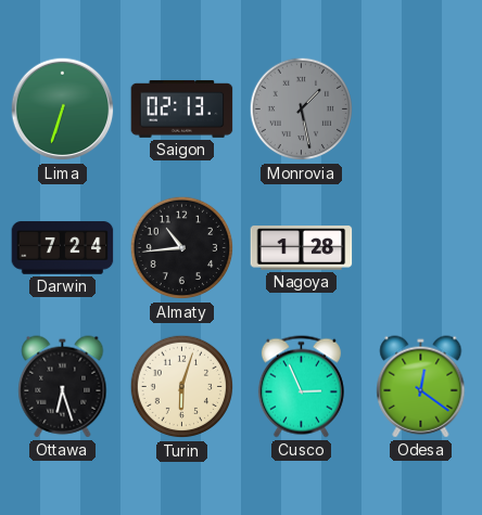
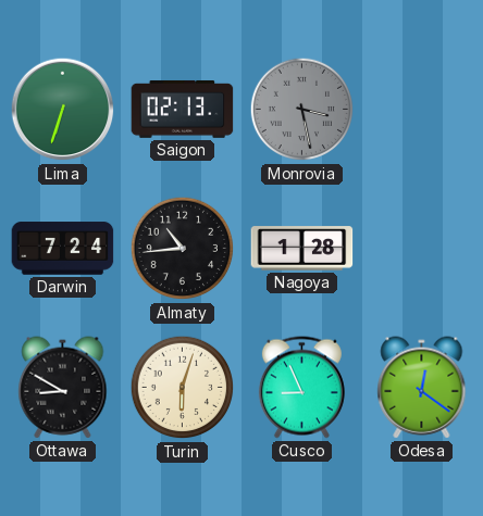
Monrovia: 1:28 -> 3:28 (302, 110)
Ottawa: 6:27 -> 8:50 (63, 388)
Cusco: 2:56 -> 8:56 (301, 388)
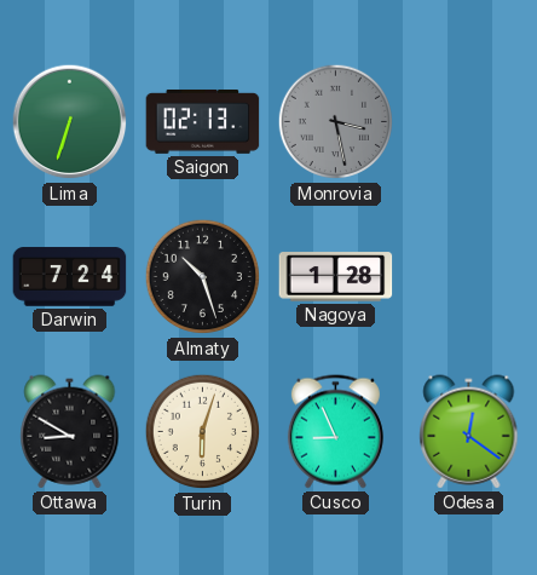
Almaty: 10:44 -> 10:27 (203, 277)
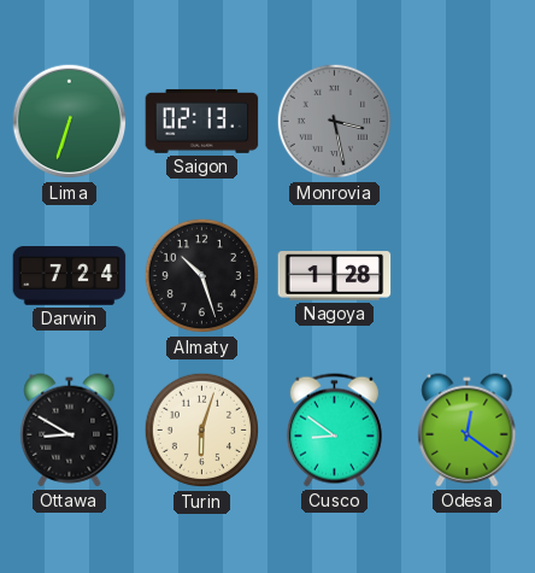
Cusco: 8:56 -> 8:51 (334, 431)
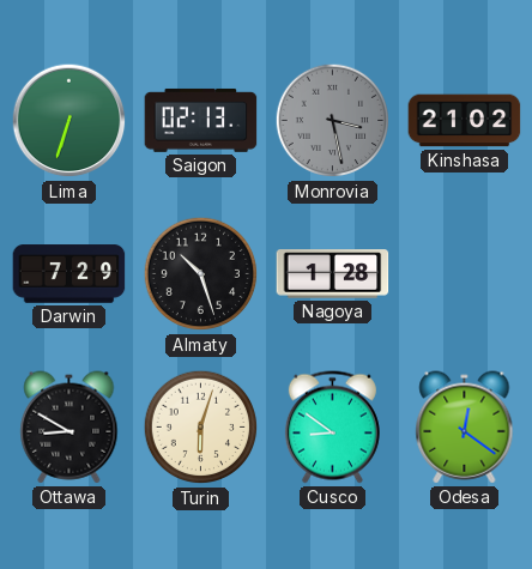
Kinshasa: none -> 21:02 (465, 121)
Darwin: 7:24 -> 7:29 (69, 274)
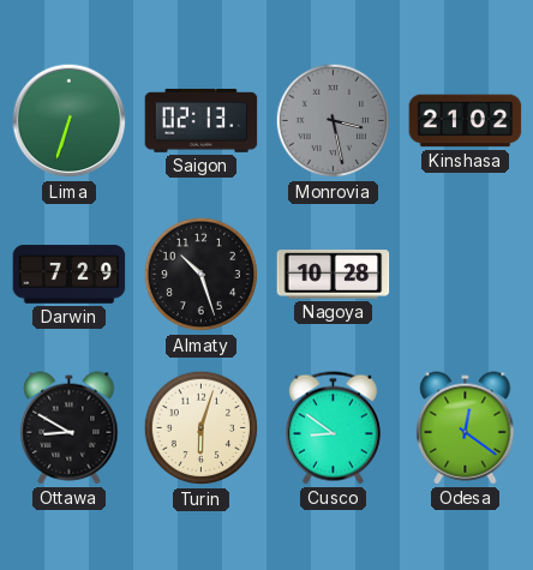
Nagoya: 1:28 -> 10:28 (334, 275)
